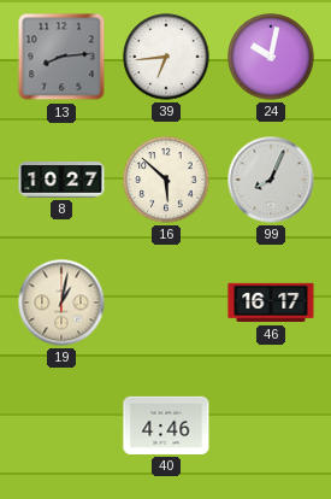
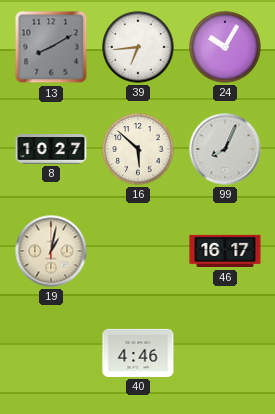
13: 8:14 -> 8:10 (51, 47)
24: 10:02 -> 10:05 (225, 47)
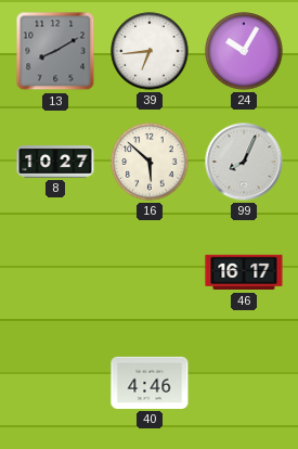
19: 1:02 -> none (51, 251)
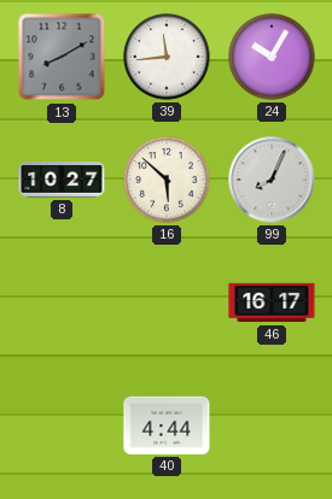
39: 6:44 -> 11:44 (167, 57)
40: 4:46 -> 4:44 (167, 425)
